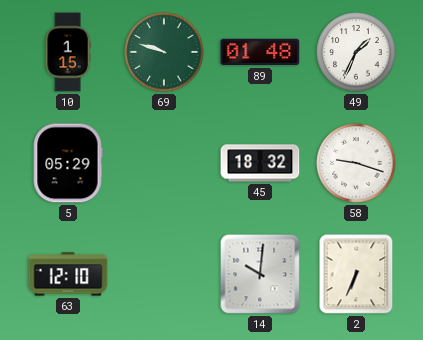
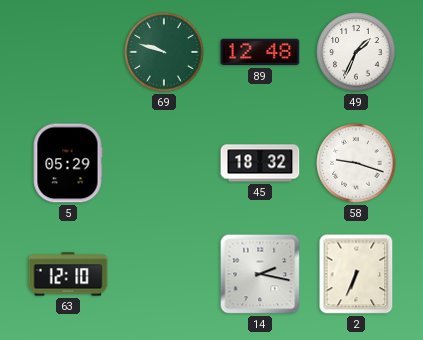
10: 1:15 -> none (68, 52)
89: 01:48 -> 12:48 (260, 52)
14: 10:01 -> 2:17 (260, 274)
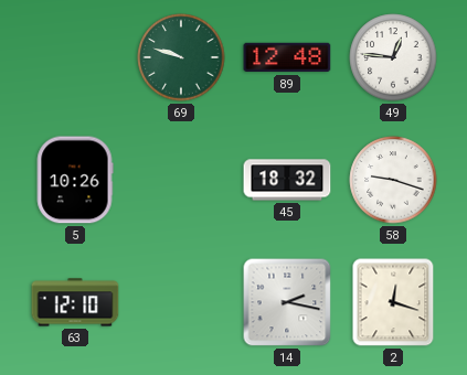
49: 1:34 -> 12:46 (393, 57)
5: 05:29 -> 10:26 (75, 180)
2: 6:34 -> 12:18 (393, 302)
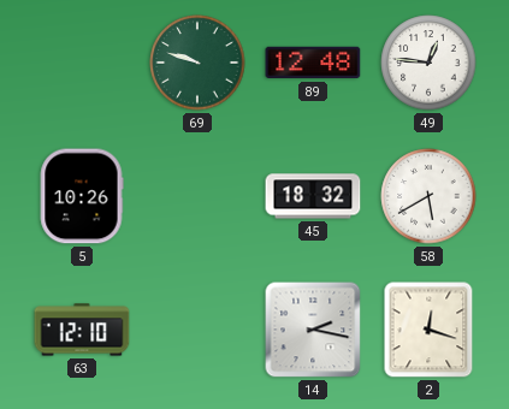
58: 9:18 -> 5:40 (428, 196)
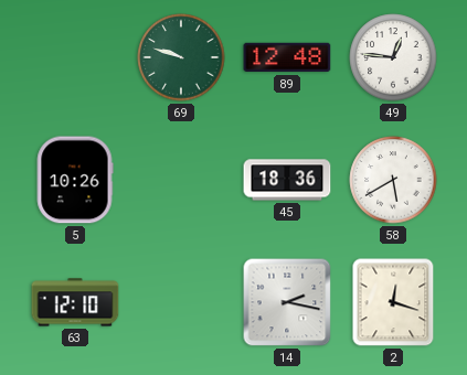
45: 18:32 -> 18:36 (287, 180)
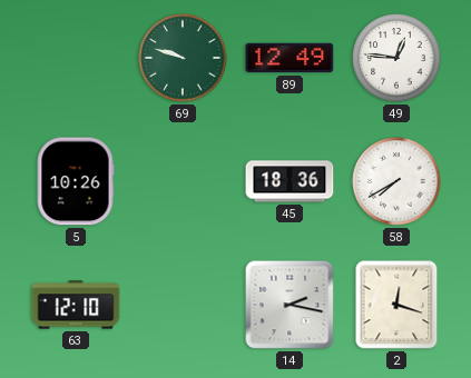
89: 12:48 -> 12:49 (290, 58)
58: 5:40 -> 7:40 (396, 181)
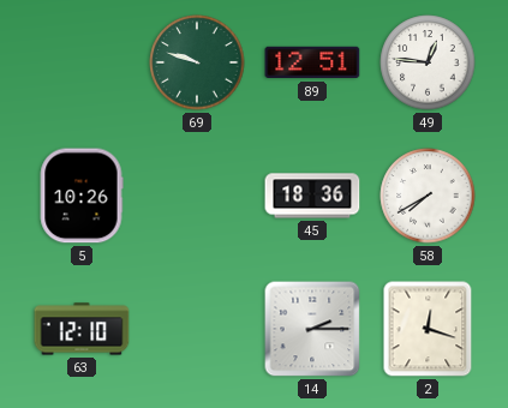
89: 12:49 -> 12:51 (312, 62)
14: 2:17 -> 2:15 (312, 329)
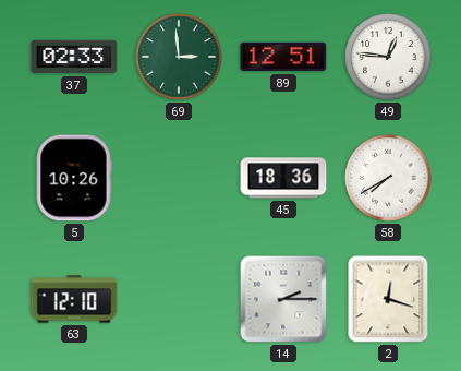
37: none -> 02:33 (74, 57)
69: 9:48 -> 2:59 (179, 57)
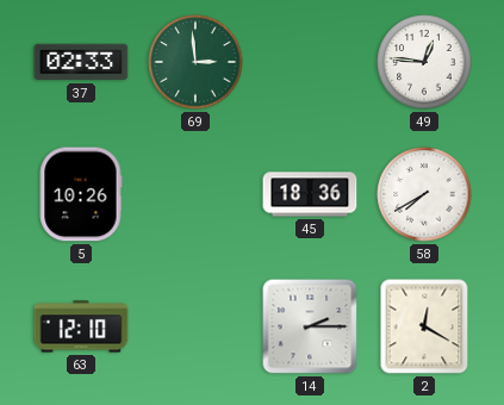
89: 12:51 -> none (283, 57)
2: 12:18 -> 12:20 (424, 326)
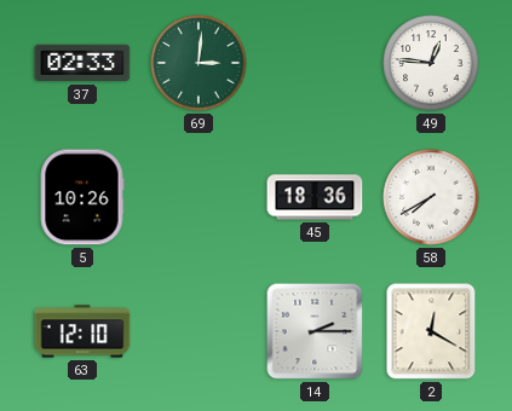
69: 2:59 -> 3:01 (199, 63)
